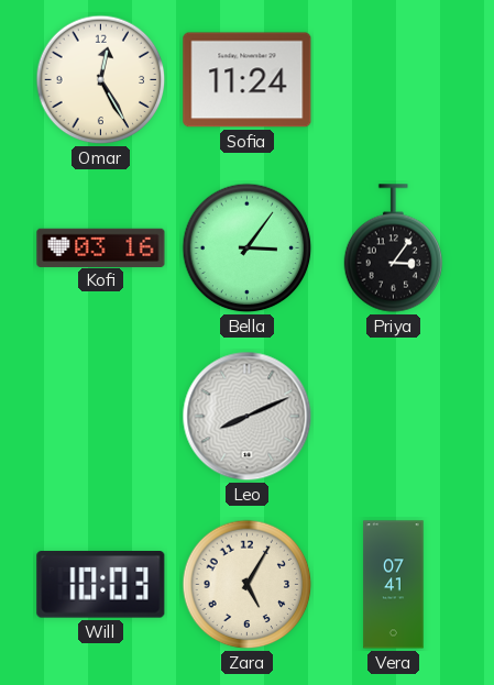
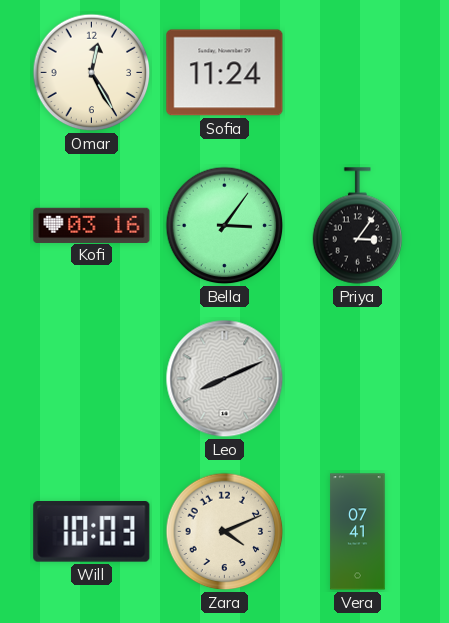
Zara: 5:05 -> 4:11 (225, 532)
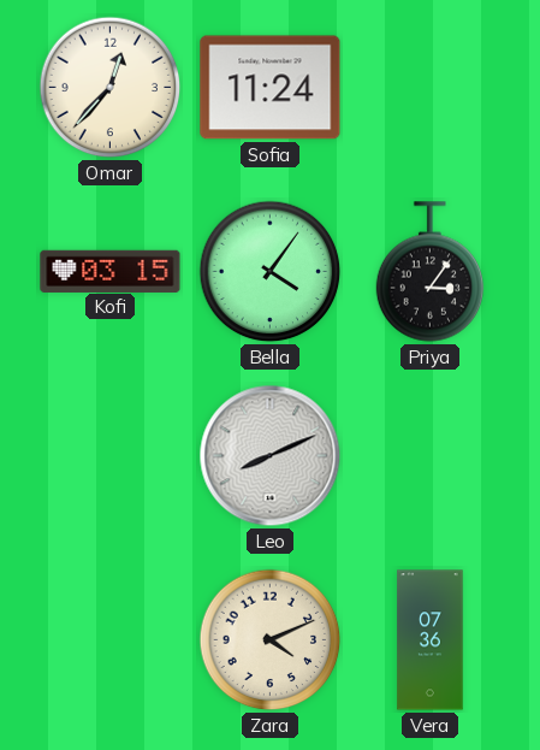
Omar: 12:25 -> 12:37 (111, 88)
Kofi: 03:16 -> 03:15 (111, 271)
Bella: 3:06 -> 4:06 (271, 272)
Will: 10:03 -> none (92, 532)
Vera: 07:41 -> 07:36 (431, 640)
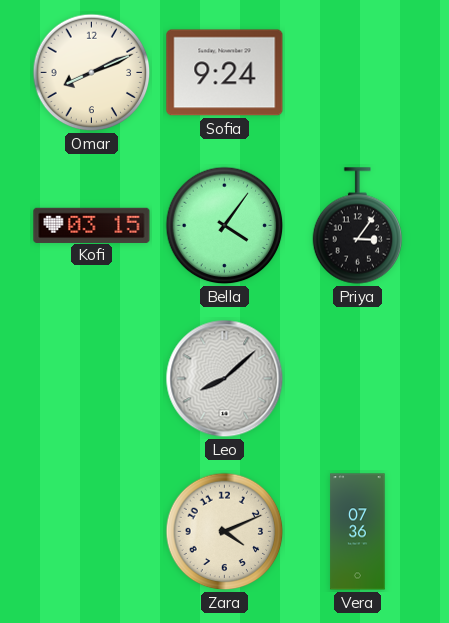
Omar: 12:37 -> 8:11 (92, 73)
Sofia: 11:24 -> 9:24 (225, 73)
Leo: 8:11 -> 8:08 (225, 379)
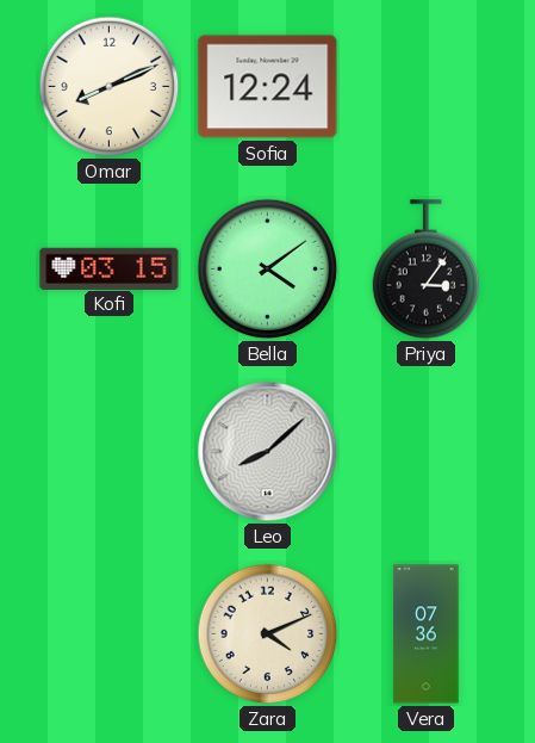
Sofia: 9:24 -> 12:24 (268, 87)
Bella: 4:06 -> 4:09 (268, 270)
